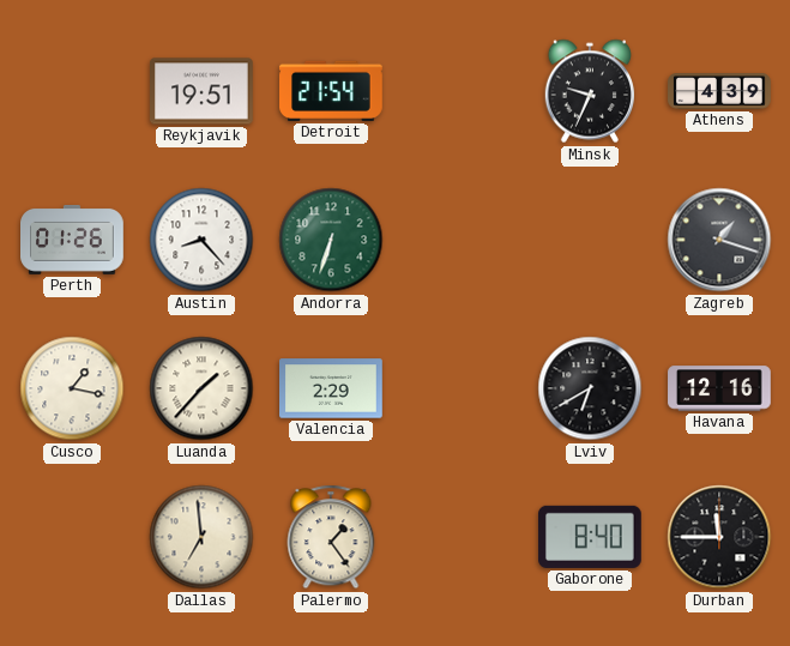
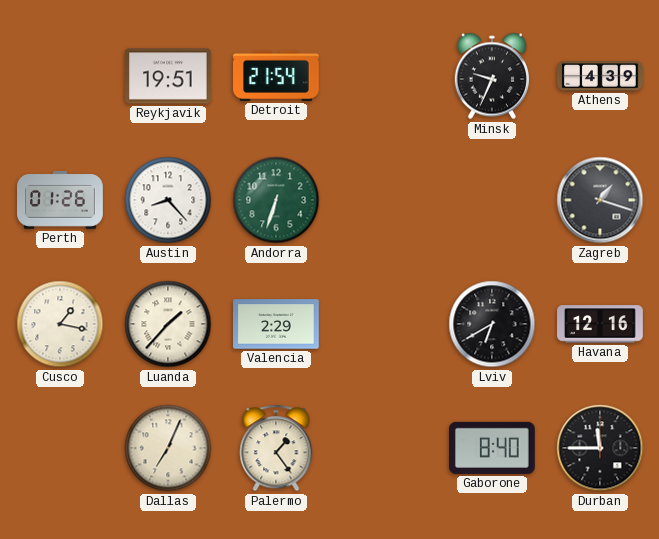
Dallas: 6:59 -> 7:04 (168, 448)
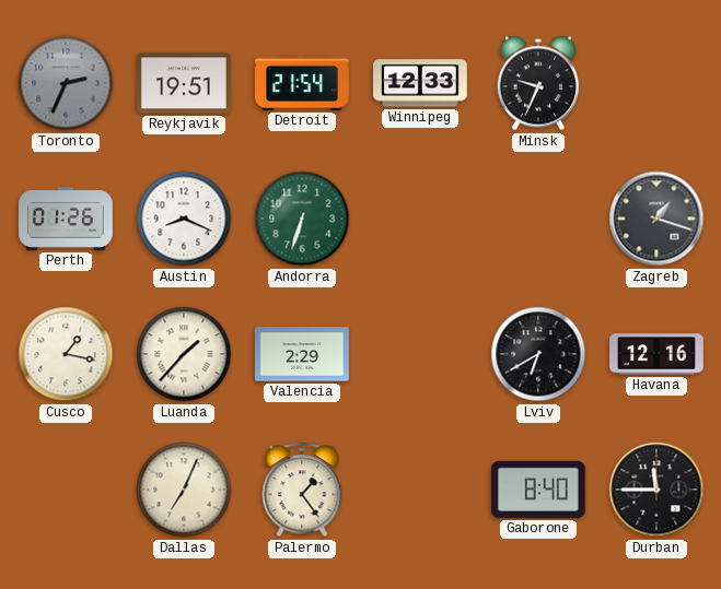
Toronto: none -> 2:34 (66, 83)
Winnipeg: none -> 12:33 (421, 83)
Athens: 4:39 -> none (600, 76)
Austin: 8:23 -> 8:19 (184, 219)
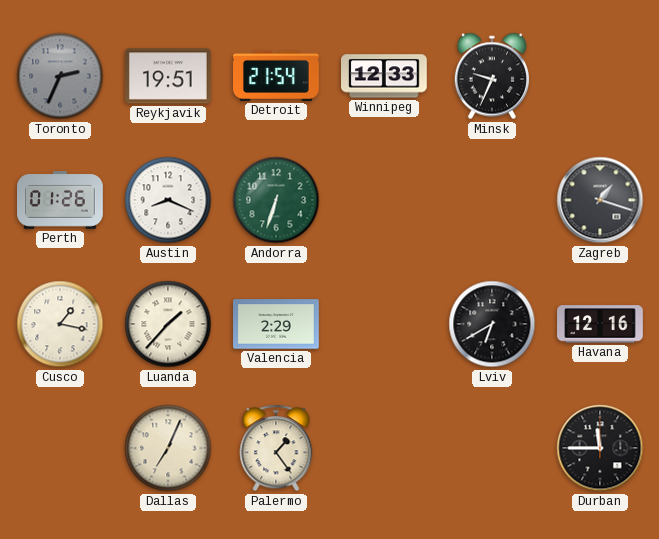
Gaborone: 8:40 -> none (539, 490)
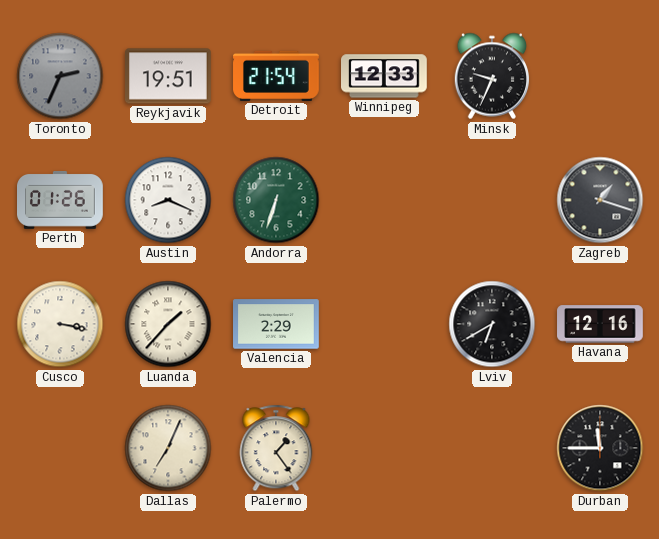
Cusco: 1:17 -> 3:17 (60, 324)
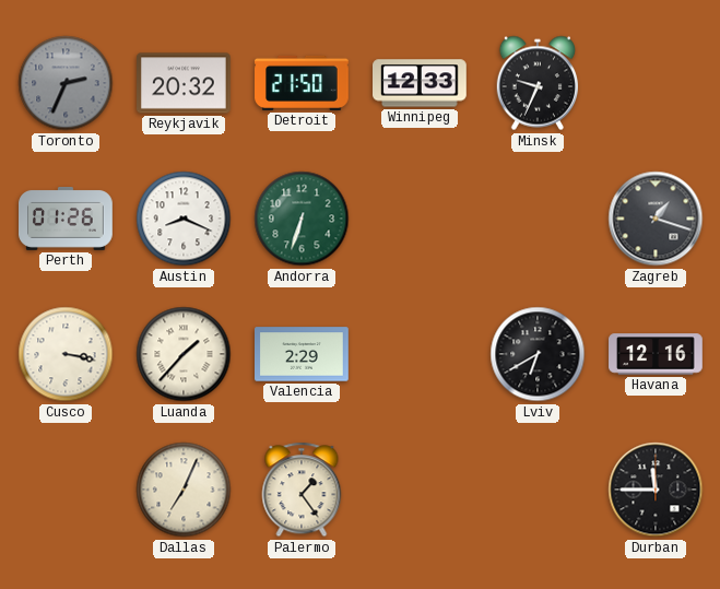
Reykjavik: 19:51 -> 20:32 (185, 83)
Detroit: 21:54 -> 21:50 (302, 83)
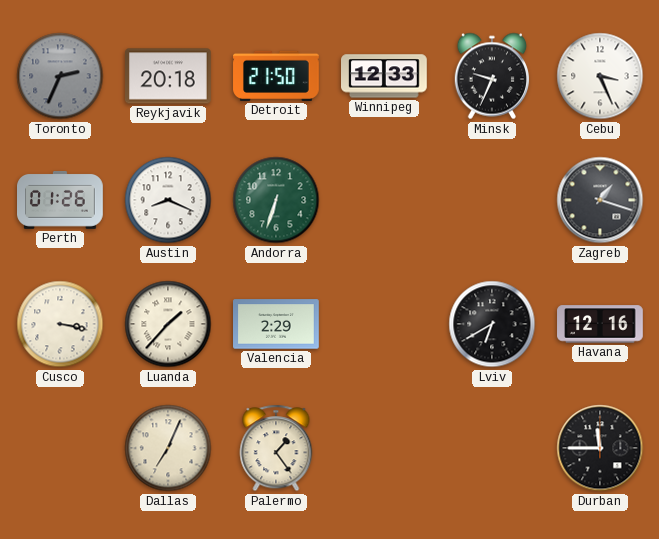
Reykjavik: 20:32 -> 20:18 (169, 76)
Cebu: none -> 3:26 (600, 76)
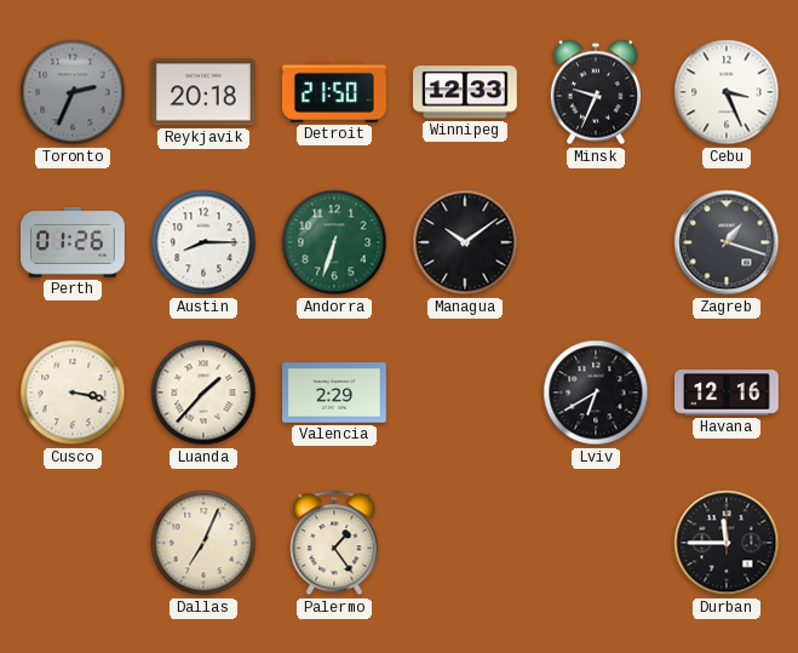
Austin: 8:19 -> 8:15 (203, 242)
Managua: none -> 10:09 (465, 242)
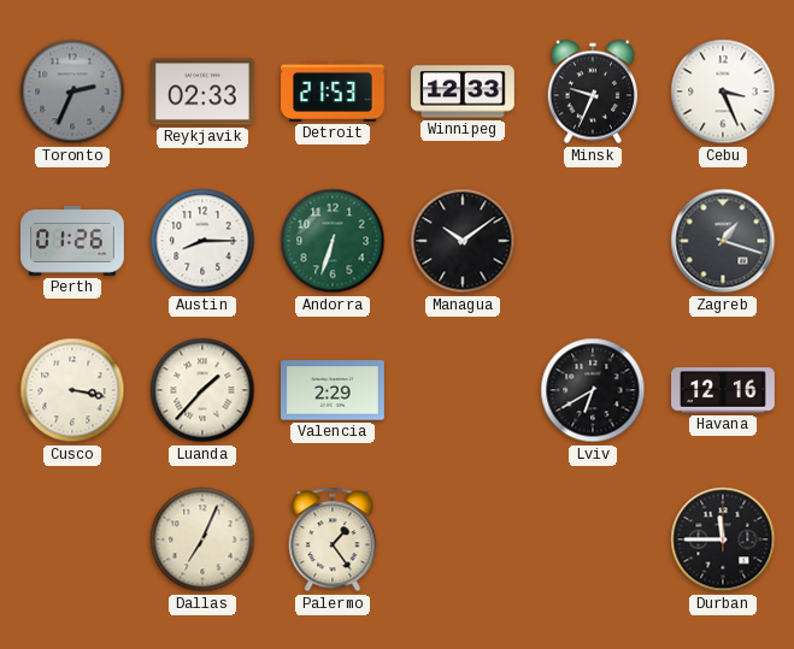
Reykjavik: 20:18 -> 02:33 (204, 92)
Detroit: 21:50 -> 21:53 (333, 92)
